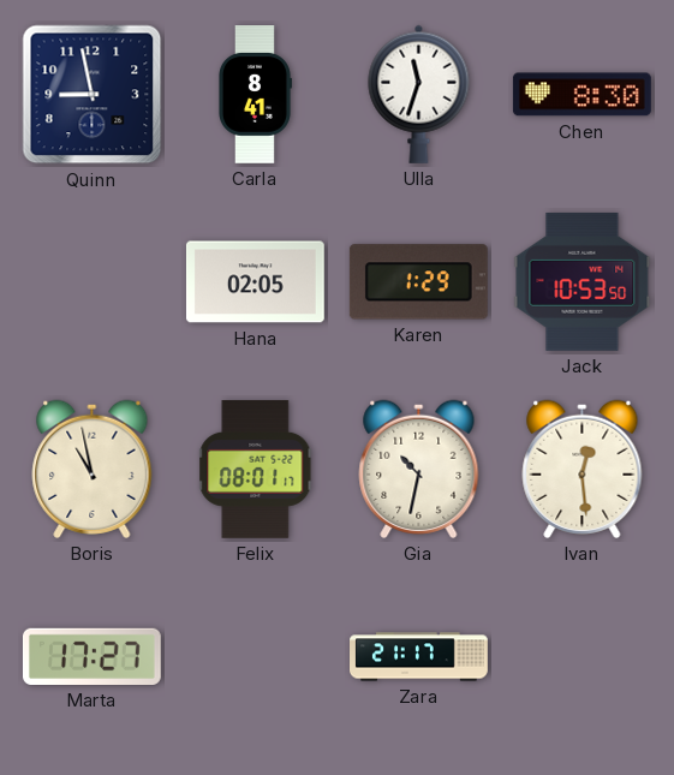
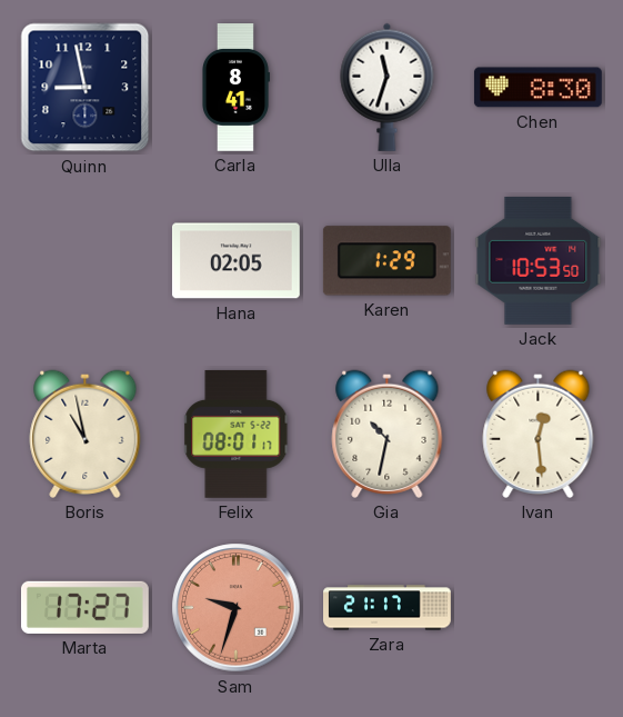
Sam: none -> 9:33 (237, 608)
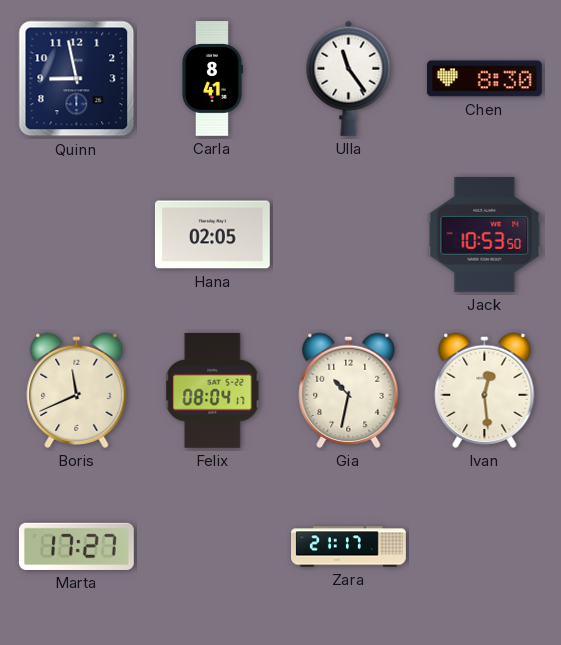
Ulla: 11:33 -> 11:24 (349, 78)
Karen: 1:29 -> none (386, 261)
Boris: 10:58 -> 11:41 (77, 390)
Felix: 08:01 -> 08:04 (213, 390)
Sam: 9:33 -> none (237, 608)
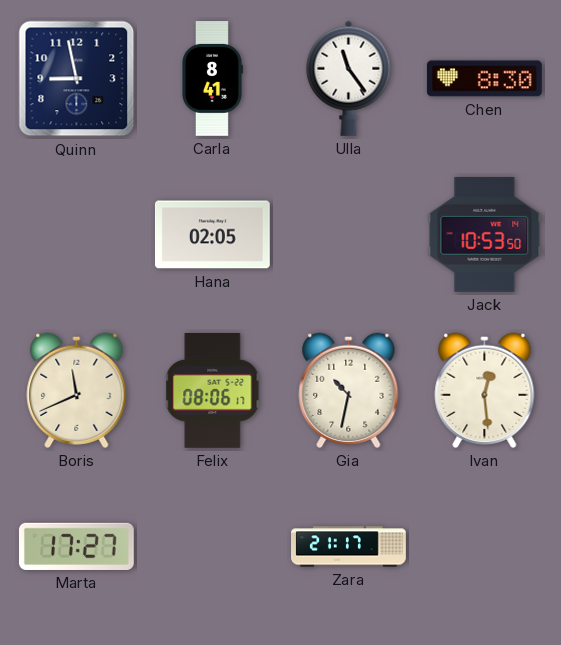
Felix: 08:04 -> 08:06 (213, 390)
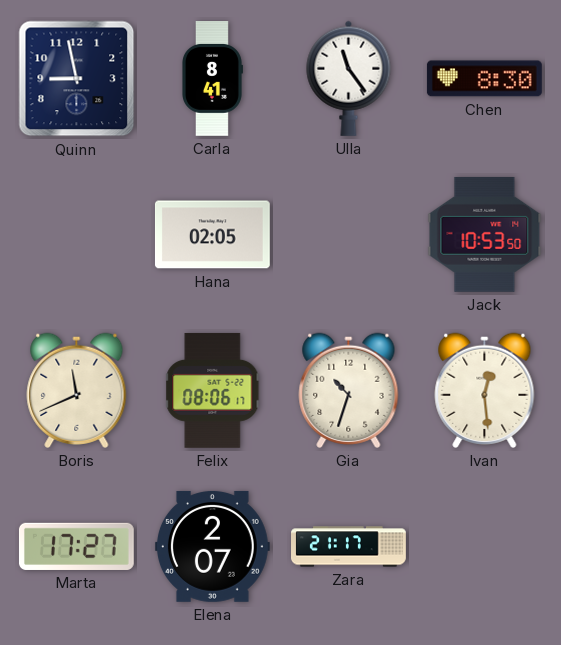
Gia: 10:32 -> 10:33 (349, 390)
Elena: none -> 2:07 (212, 546)
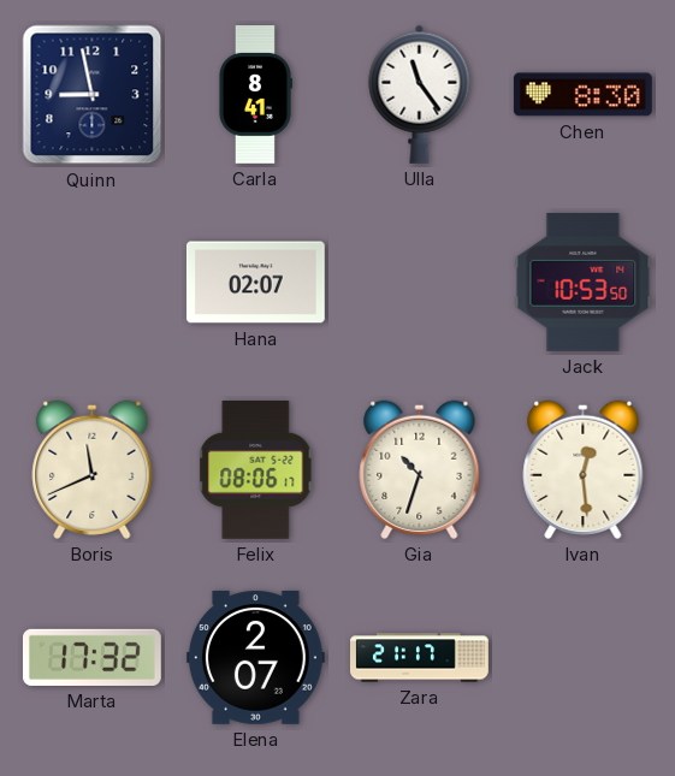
Hana: 02:05 -> 02:07 (255, 283)
Marta: 17:27 -> 17:32 (91, 657)
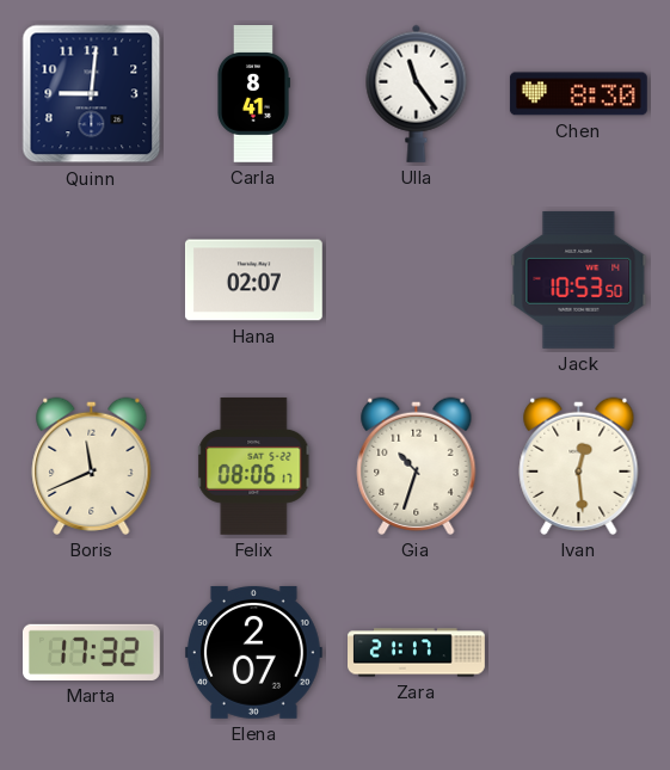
Quinn: 8:58 -> 9:01 (92, 94)
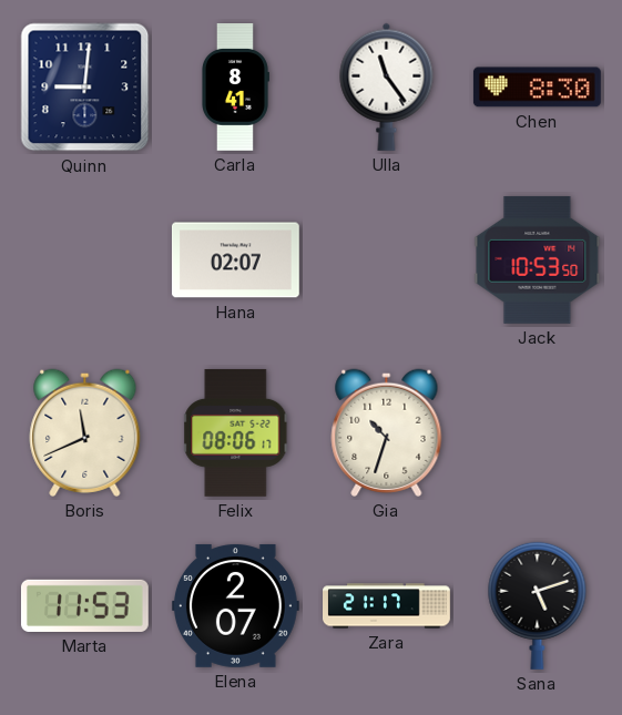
Ivan: 12:29 -> none (579, 466)
Marta: 17:32 -> 11:53 (84, 605)
Sana: none -> 5:12 (538, 605)
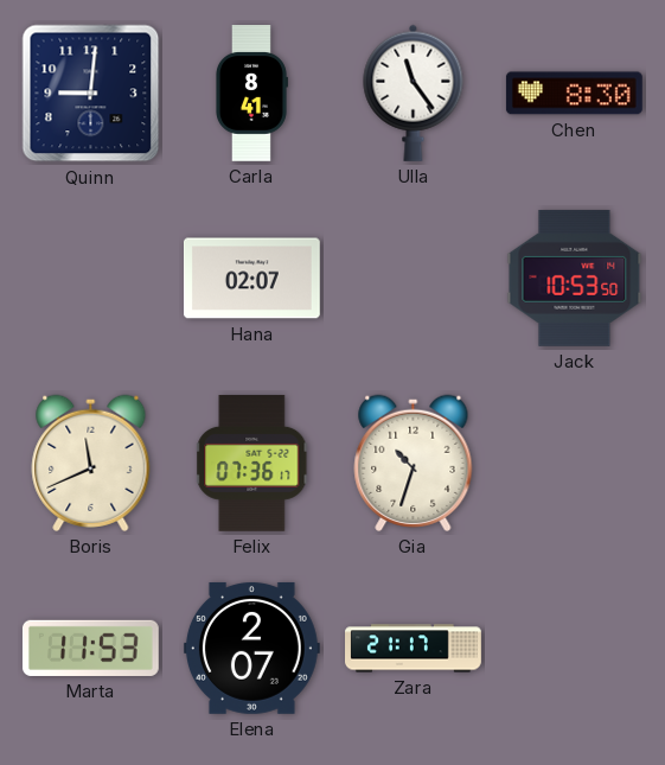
Felix: 08:06 -> 07:36 (252, 463)
Sana: 5:12 -> none (538, 605)
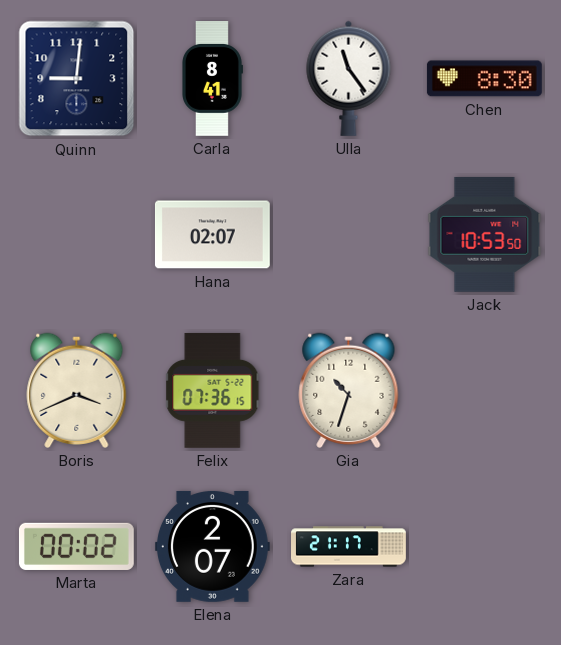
Boris: 11:41 -> 3:41 (77, 390)
Felix: 07:36:17 -> 07:36:15 (213, 390)
Marta: 11:53 -> 00:02 (76, 546)
